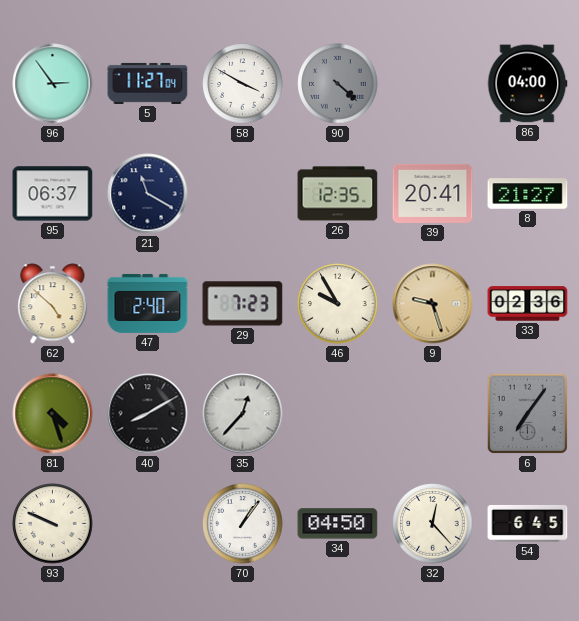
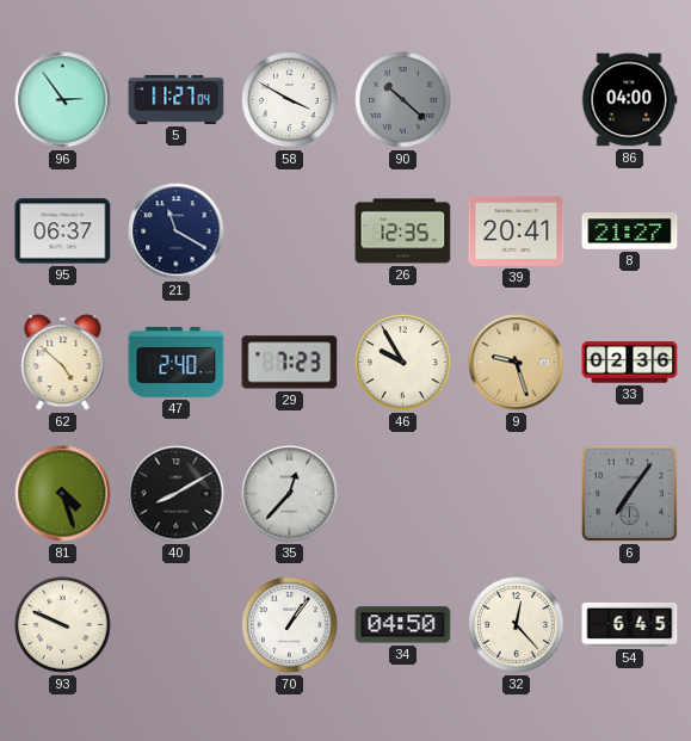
90: 4:22 -> 10:22 (403, 100)
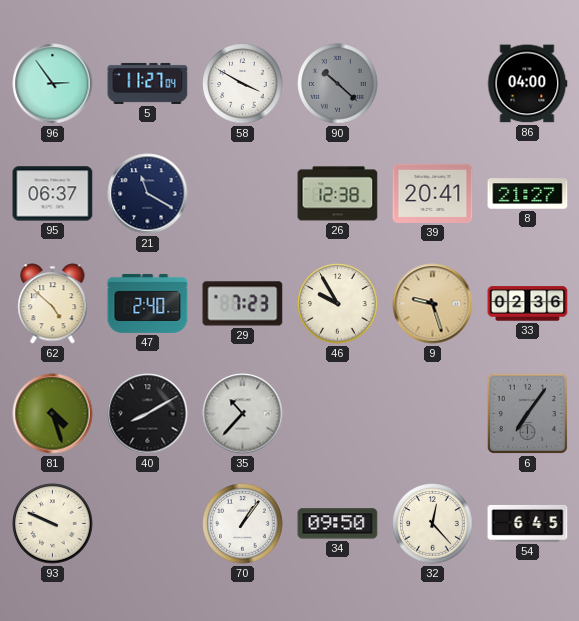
26: 12:35 -> 12:38 (338, 194)
35: 12:37 -> 10:37 (243, 414)
34: 04:50 -> 09:50 (338, 524)
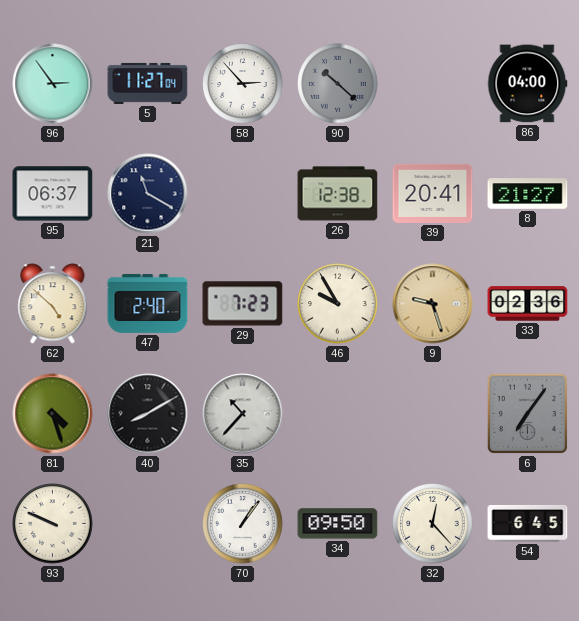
58: 3:50 -> 2:53 (243, 84)
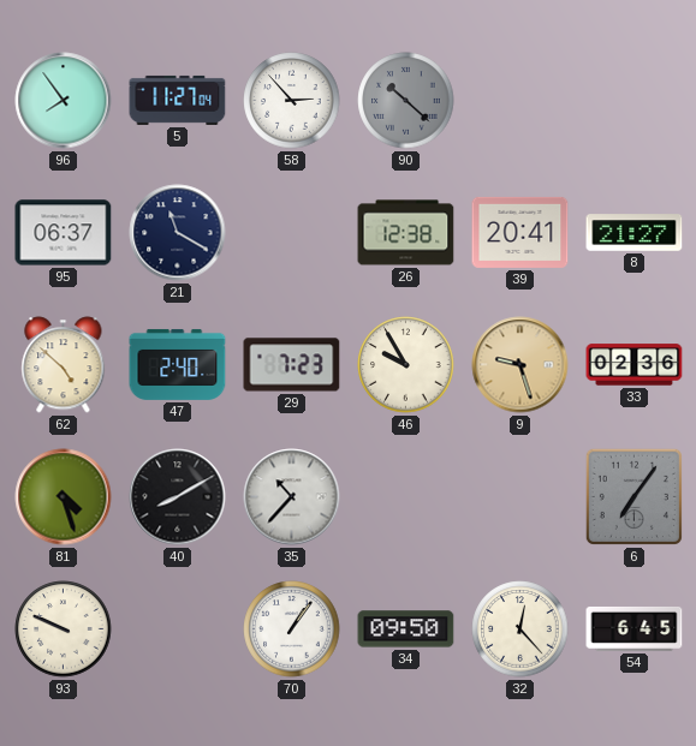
96: 2:54 -> 7:54 (64, 101)
86: 04:00 -> none (527, 84)
